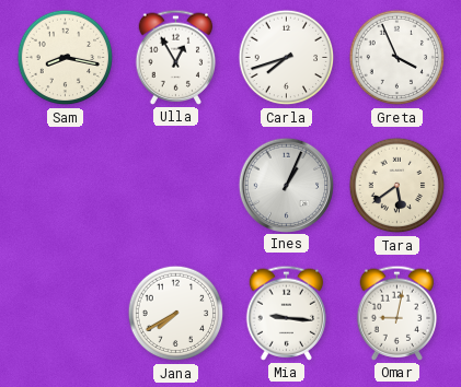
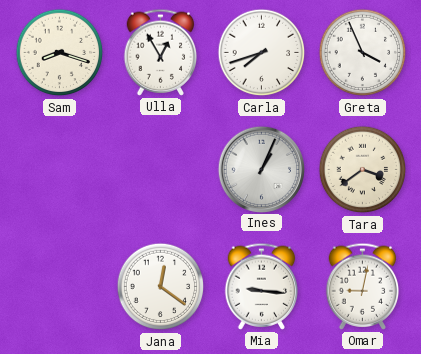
Sam: 8:17 -> 8:18 (60, 53)
Tara: 5:39 -> 3:39 (363, 170)
Jana: 7:40 -> 12:21 (161, 287)
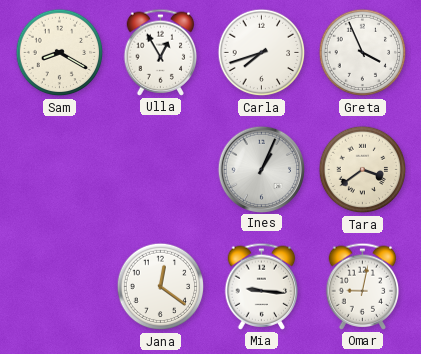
Sam: 8:18 -> 8:20 (60, 53)
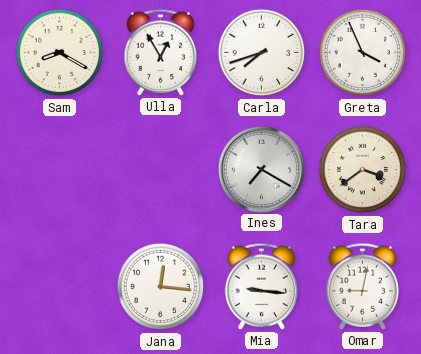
Ines: 1:04 -> 7:20 (261, 169)
Jana: 12:21 -> 12:16 (161, 287)
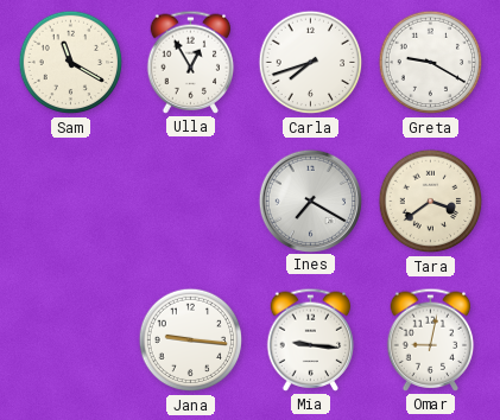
Sam: 8:20 -> 11:20 (71, 63)
Greta: 3:56 -> 9:20 (431, 63)
Jana: 12:16 -> 9:16 (191, 341)
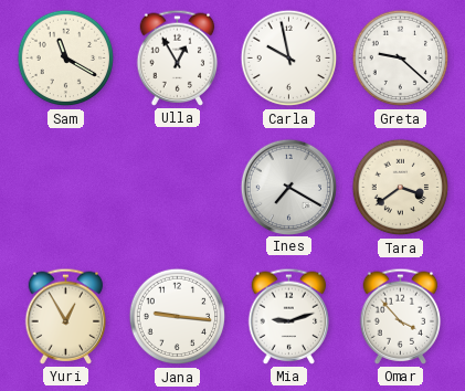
Carla: 7:42 -> 9:58 (289, 59)
Greta: 9:20 -> 9:22 (401, 59)
Yuri: none -> 12:55 (66, 316)
Mia: 9:16 -> 9:12 (289, 316)
Omar: 9:02 -> 3:53 (401, 316)
